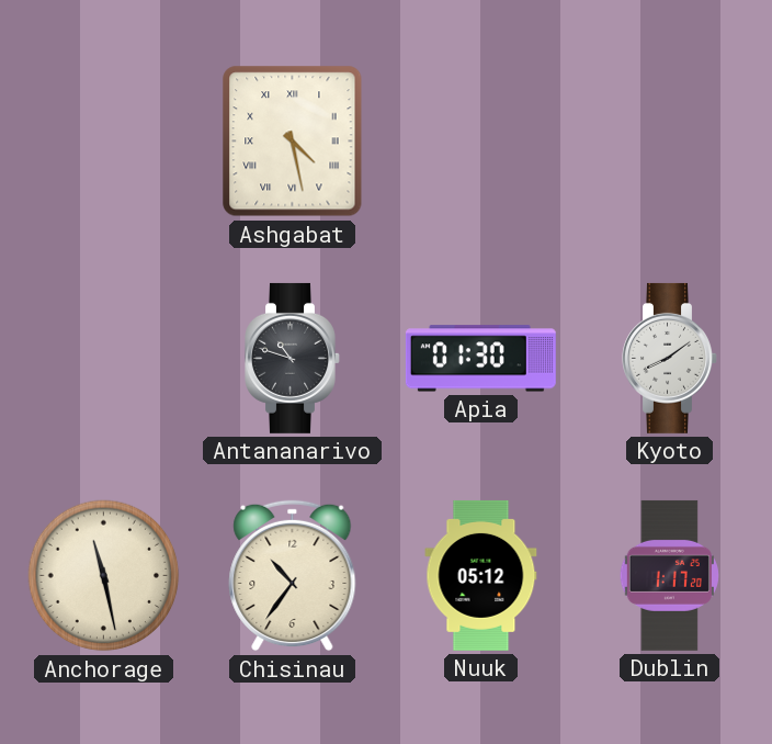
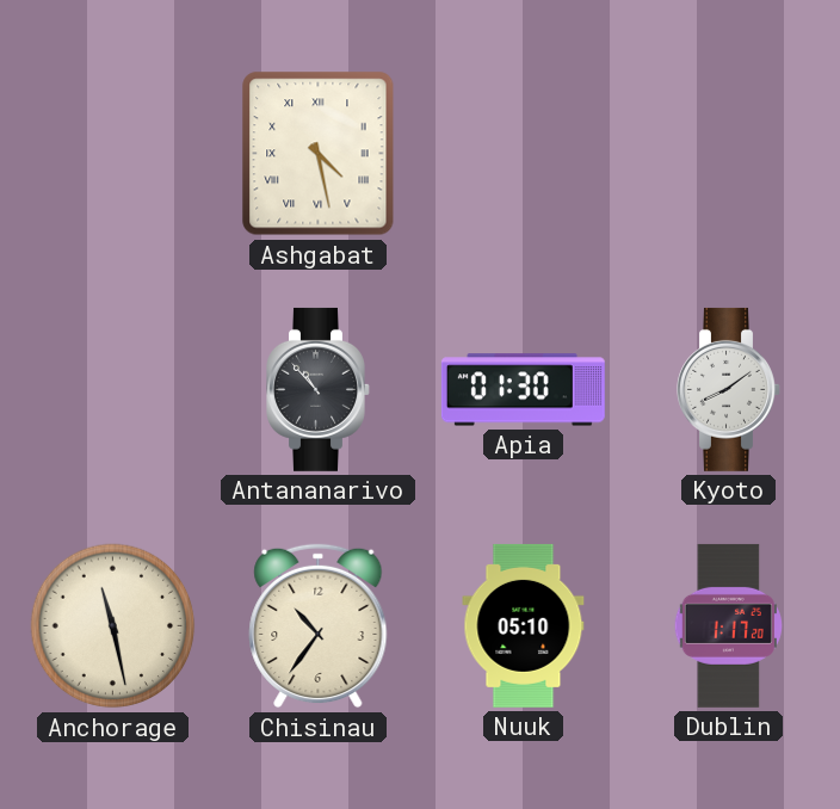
Antananarivo: 10:48 -> 10:53 (319, 389)
Nuuk: 05:12 -> 05:10 (524, 625)
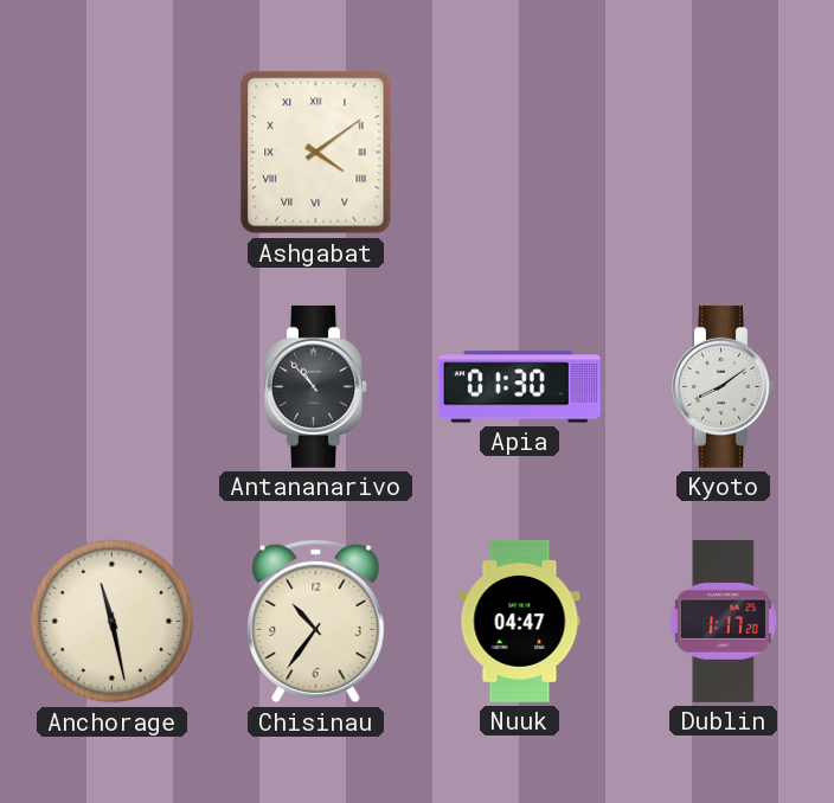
Ashgabat: 4:28 -> 4:09 (316, 153)
Nuuk: 05:10 -> 04:47 (520, 621)
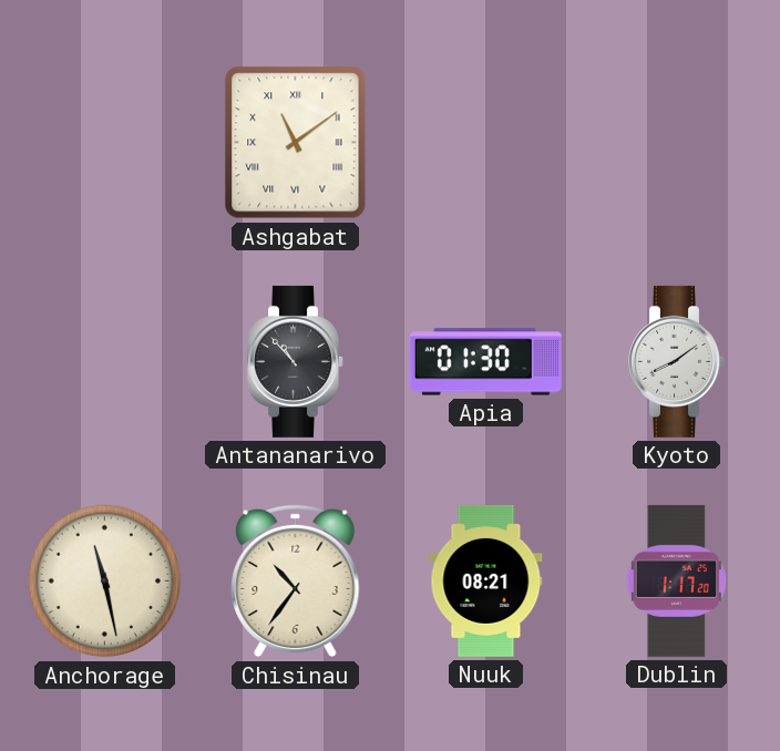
Ashgabat: 4:09 -> 11:09 (296, 143)
Nuuk: 04:47 -> 08:21 (486, 580)
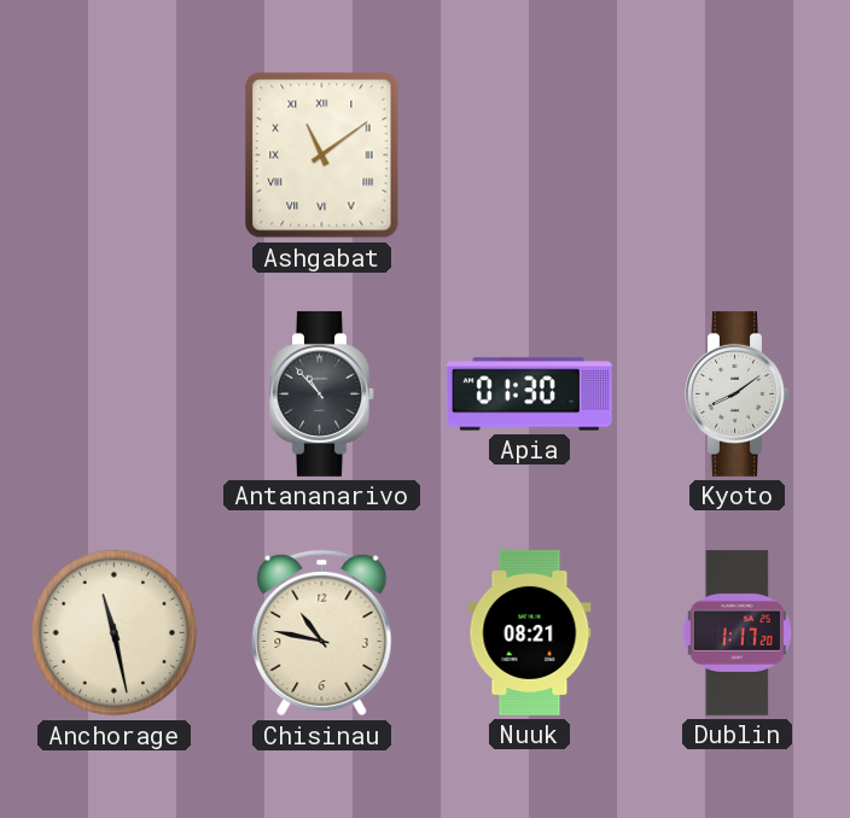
Chisinau: 10:36 -> 10:47 (322, 633)
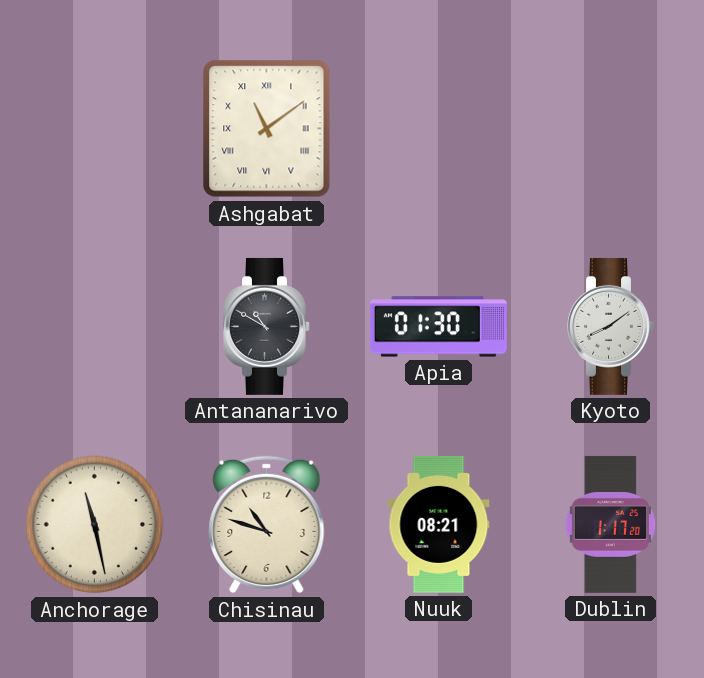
Antananarivo: 10:53 -> 10:50 (267, 326)
Chisinau: 10:47 -> 10:48 (267, 525)
